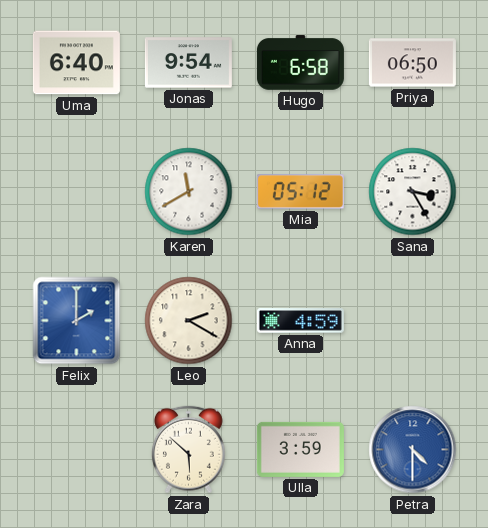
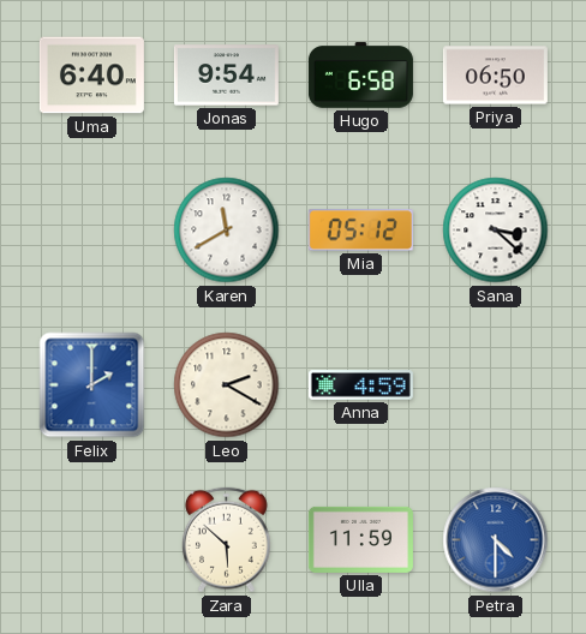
Sana: 3:25 -> 3:22 (496, 231)
Ulla: 3:59 -> 11:59 (360, 539)
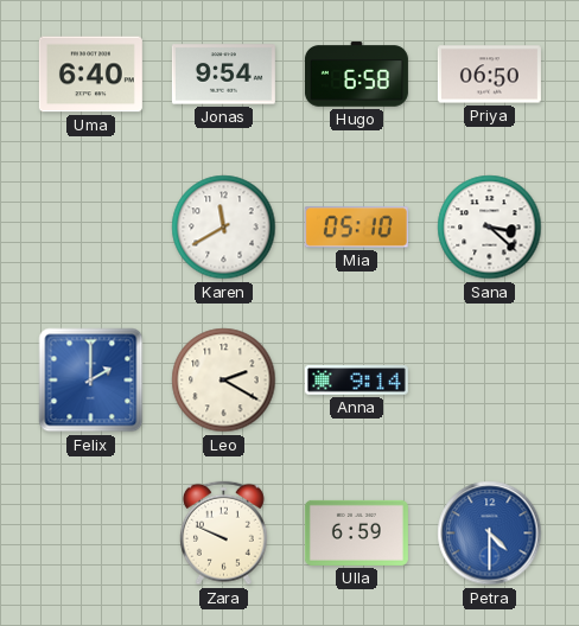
Mia: 05:12 -> 05:10 (356, 228)
Anna: 4:59 -> 9:14 (356, 381)
Zara: 5:52 -> 9:49 (223, 534)
Ulla: 11:59 -> 6:59 (356, 532)
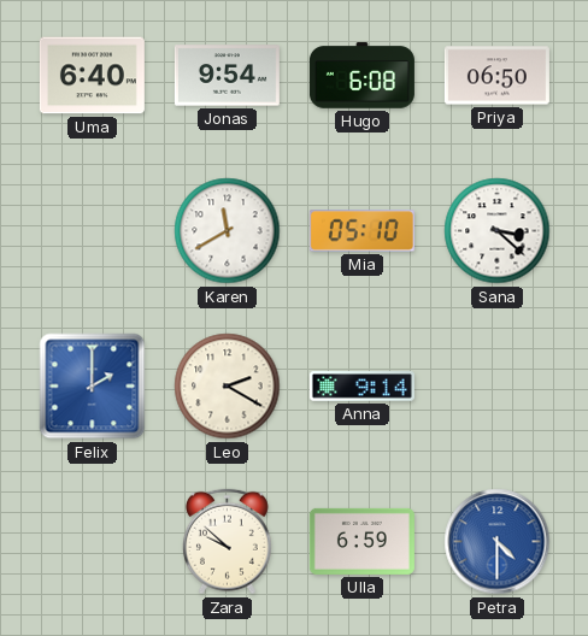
Hugo: 6:58 -> 6:08 (361, 76)
Zara: 9:49 -> 9:52 (227, 542)
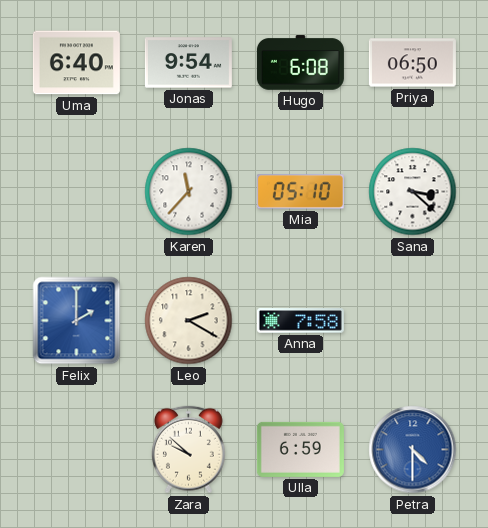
Karen: 11:40 -> 11:37 (189, 192)
Anna: 9:14 -> 7:58 (300, 321)
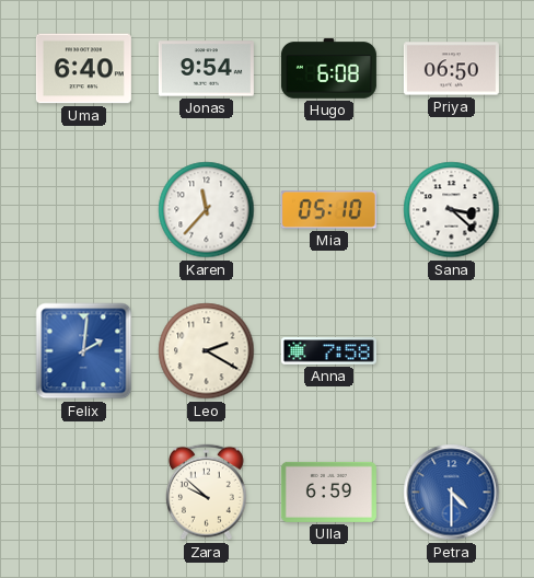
Felix: 2:00 -> 2:01 (84, 351)
